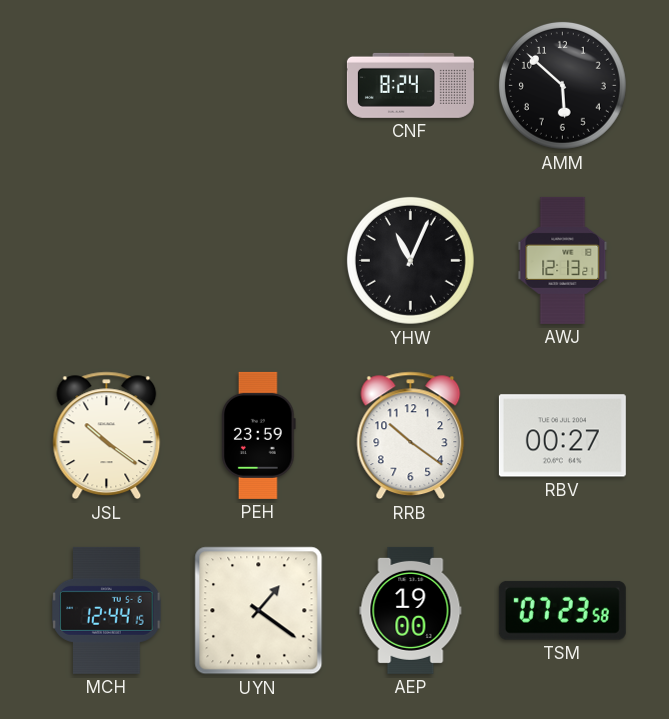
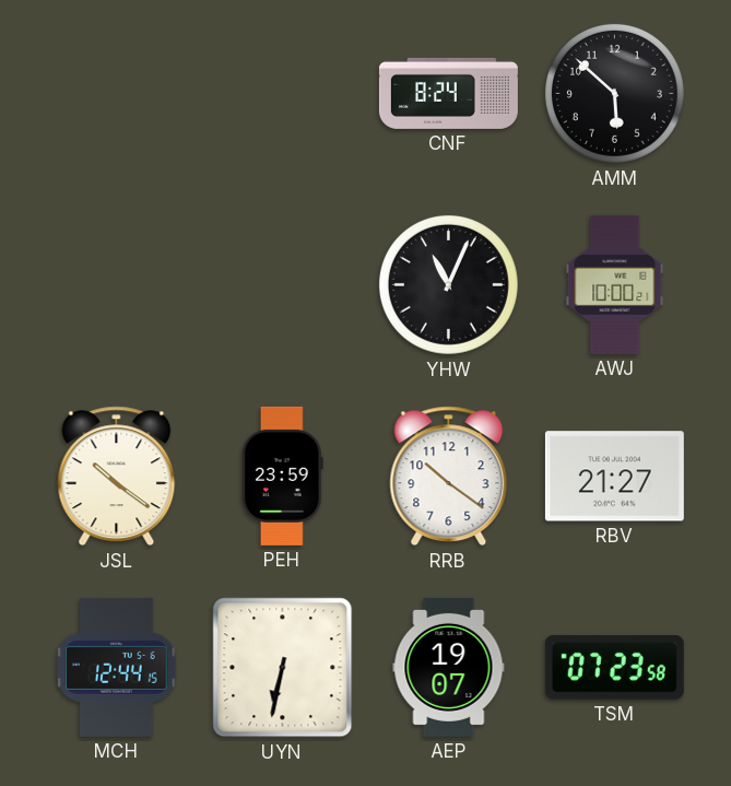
AWJ: 12:13 -> 10:00 (615, 284)
RBV: 00:27 -> 21:27 (614, 477)
UYN: 1:21 -> 6:32 (283, 668)
AEP: 19:00 -> 19:07 (449, 667)
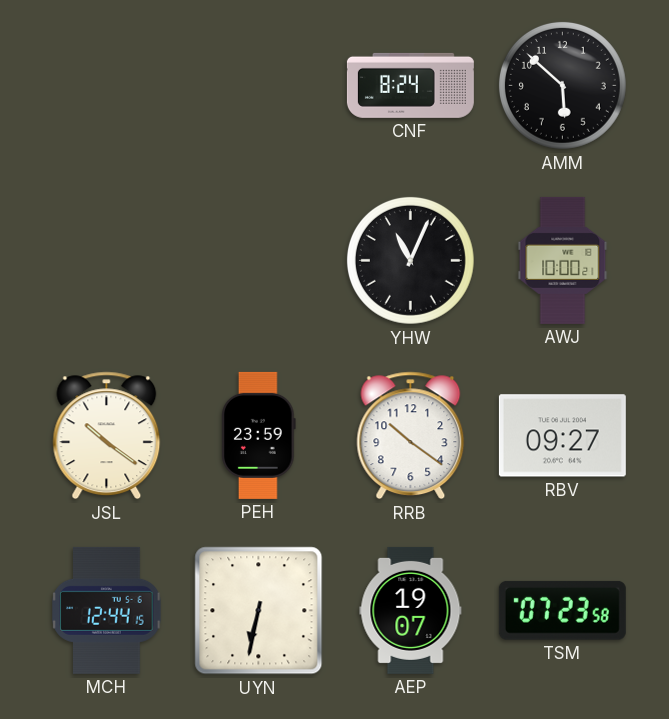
RBV: 21:27 -> 09:27 (562, 436)
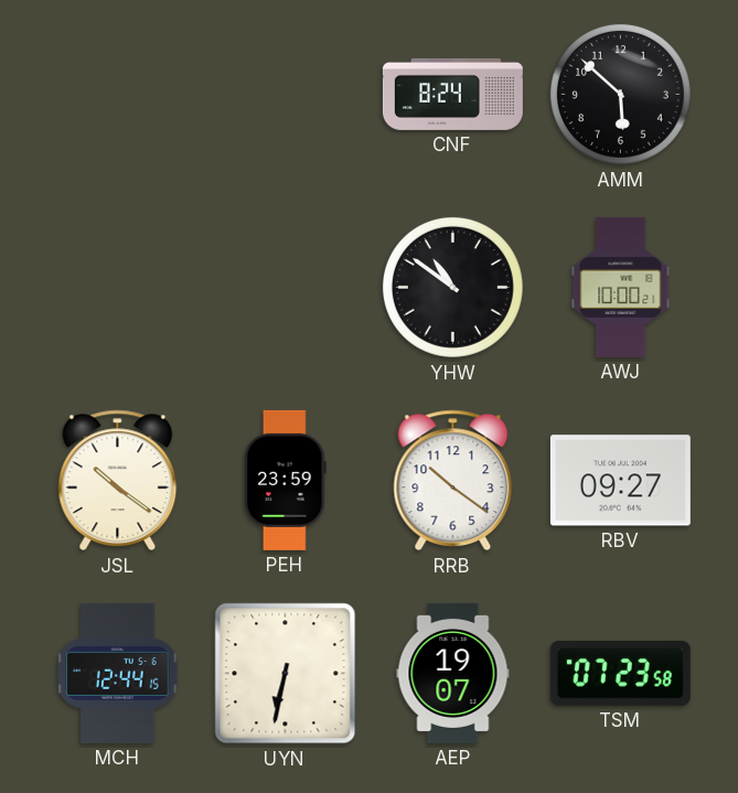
YHW: 11:04 -> 10:51 (452, 287)
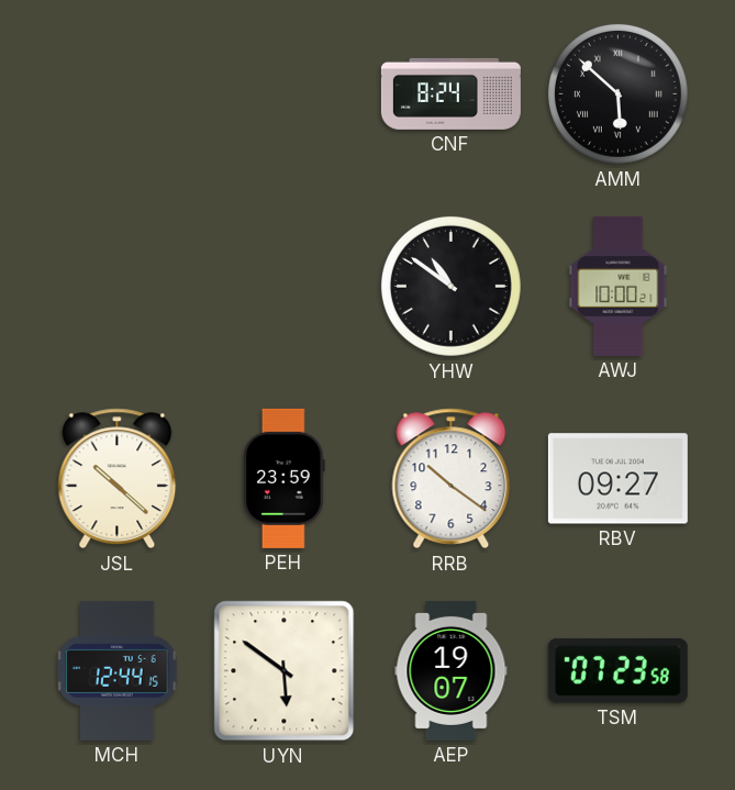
AMM numerals: Arabic -> Roman (617, 93)
JSL: 10:21 -> 10:22 (118, 479)
UYN: 6:32 -> 5:51 (285, 671)
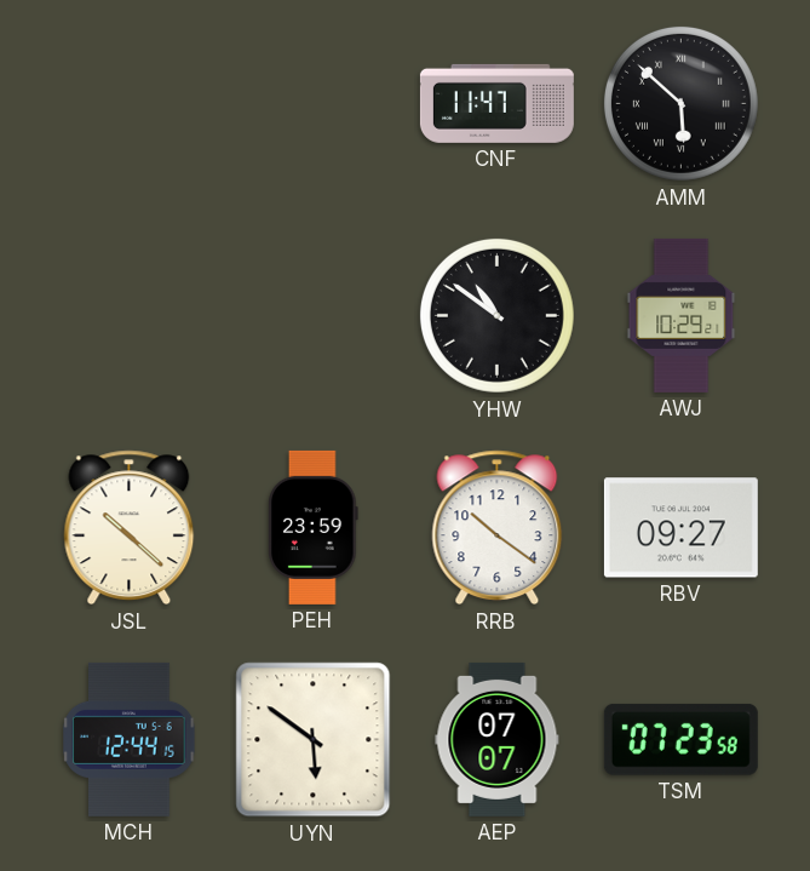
CNF: 8:24 -> 11:47 (496, 103)
AWJ: 10:00 -> 10:29 (682, 315)
AEP: 19:07 -> 07:07 (498, 739)
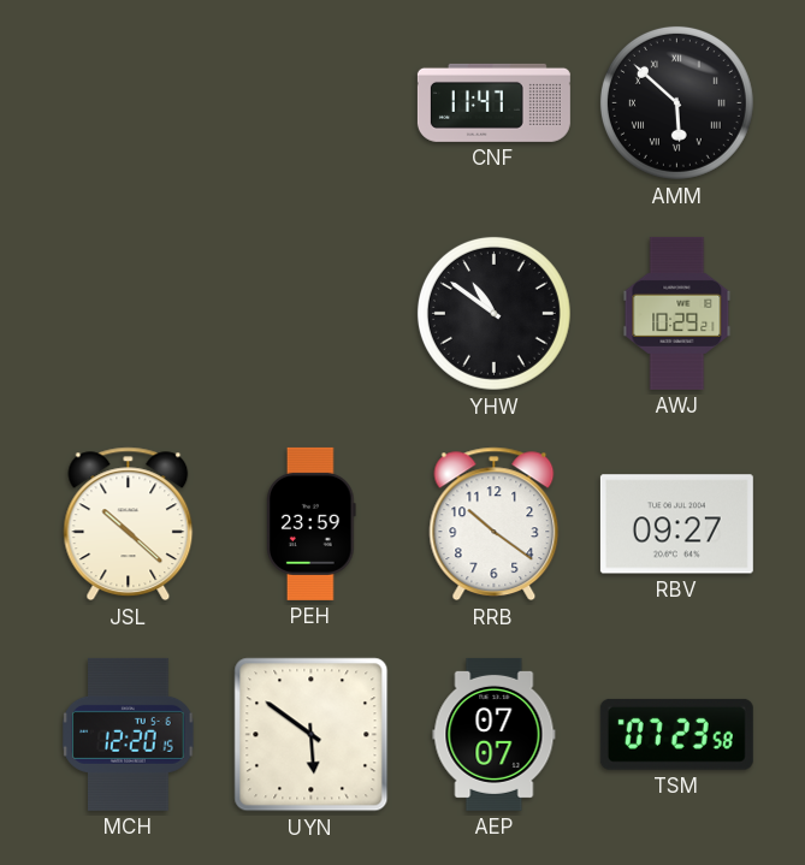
MCH: 12:44 -> 12:20 (129, 734)
